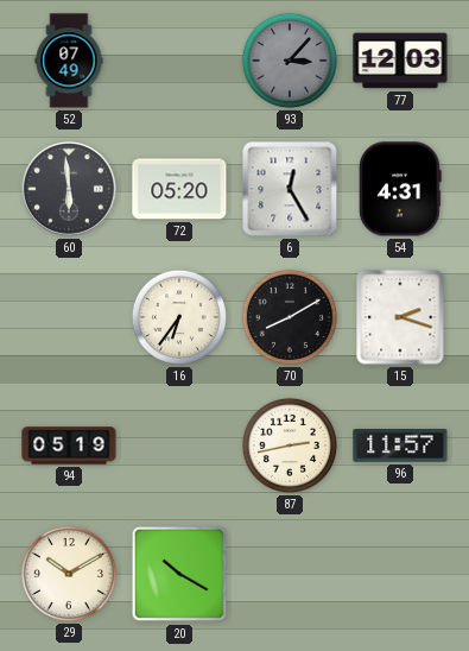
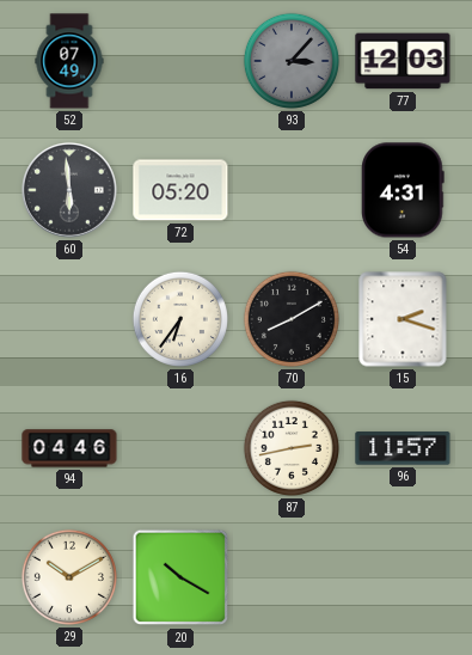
6: 12:25 -> none (290, 189)
94: 05:19 -> 04:46 (69, 448)
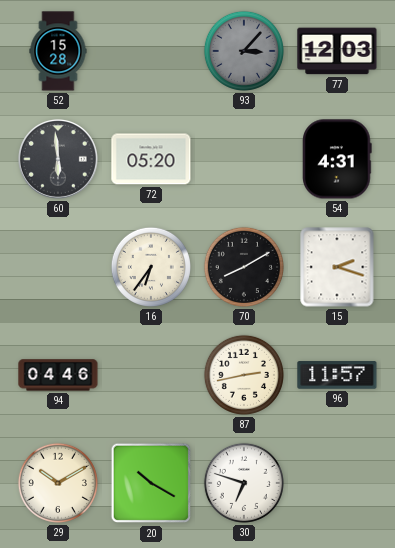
52: 07:49 -> 15:28 (58, 51)
30: none -> 6:48 (244, 483)
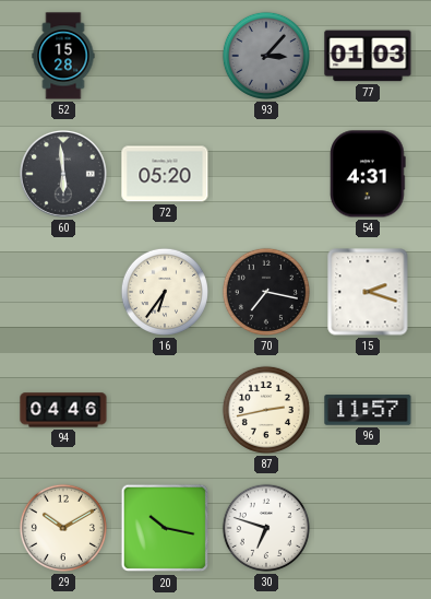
77: 12:03 -> 01:03 (368, 56)
70: 8:10 -> 7:17 (266, 292)
20: 10:20 -> 10:17 (165, 528)
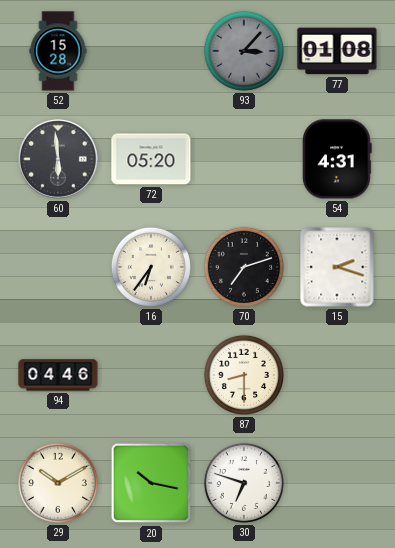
77: 01:03 -> 01:08 (337, 51)
70: 7:17 -> 7:12 (244, 267)
87: 2:43 -> 8:30 (244, 375)
96: 11:57 -> none (368, 410)
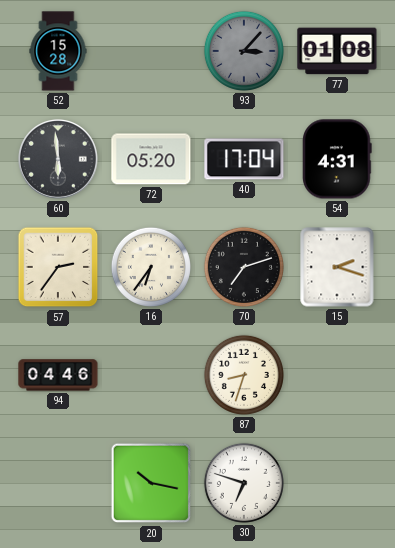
40: none -> 17:04 (244, 159)
57: none -> 2:36 (58, 267)
87: 8:30 -> 8:33 (244, 375)
29: 10:10 -> none (58, 483)
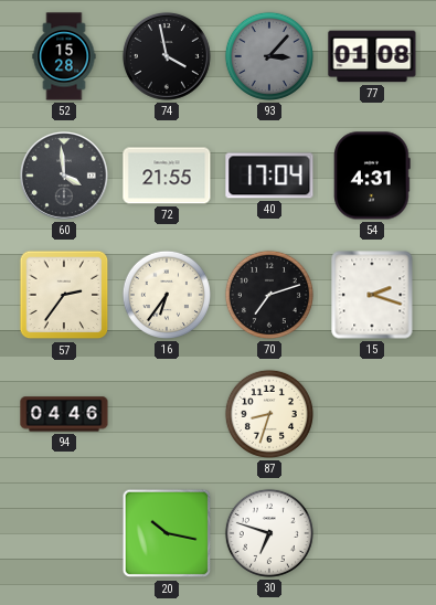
74: none -> 3:58 (167, 56)
60: 5:59 -> 3:59 (64, 176)
72: 05:20 -> 21:55 (167, 176)
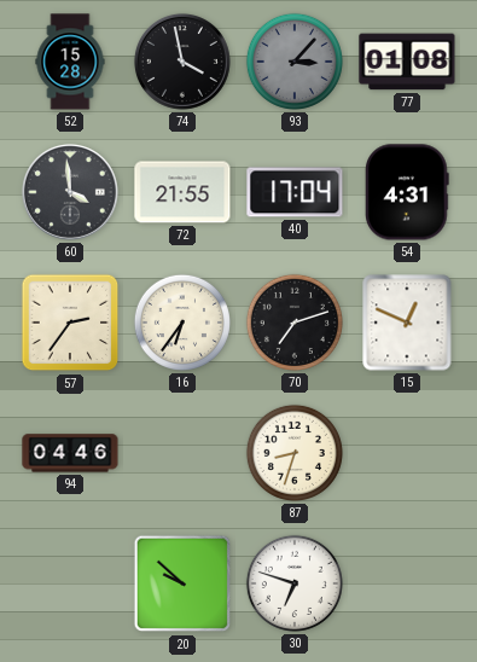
15: 2:18 -> 12:49 (407, 323)
20: 10:17 -> 9:52 (182, 583)
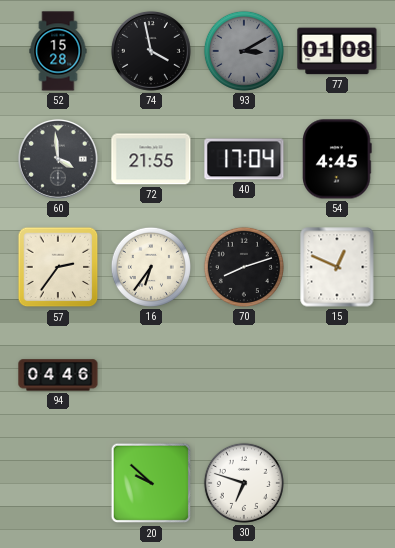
93: 3:07 -> 3:10 (244, 51)
54: 4:31 -> 4:45 (337, 159)
70: 7:12 -> 8:12 (244, 267)
87: 8:33 -> none (295, 453)
